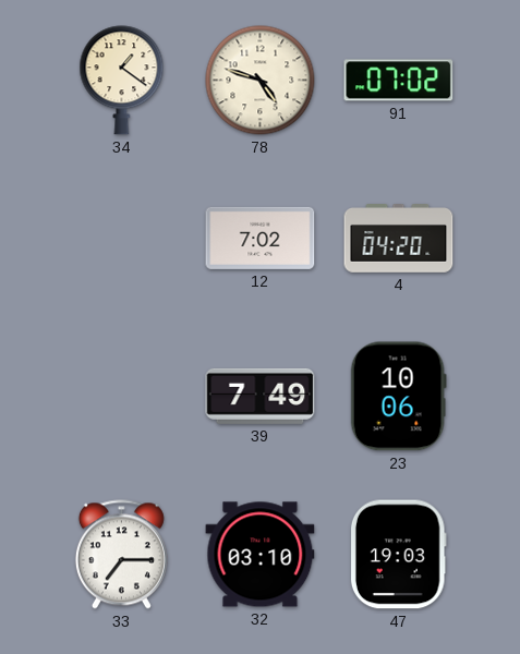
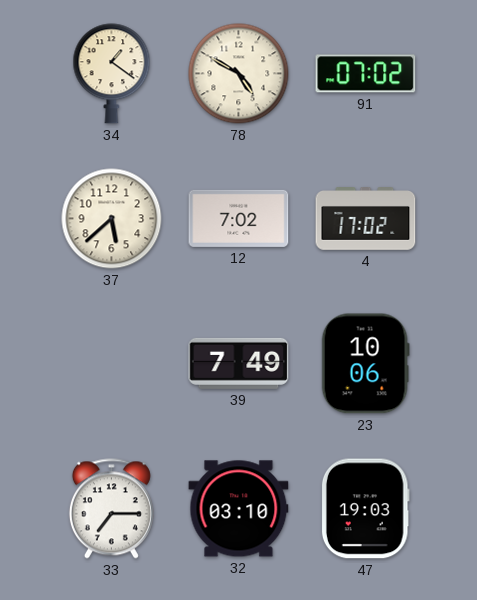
78: 4:48 -> 4:50 (239, 74)
37: none -> 5:38 (112, 219)
4: 04:20 -> 17:02 (366, 219)
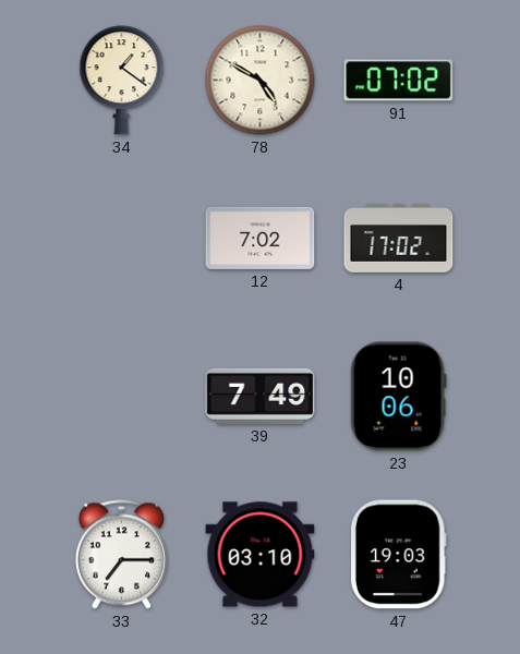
37: 5:38 -> none (112, 219)
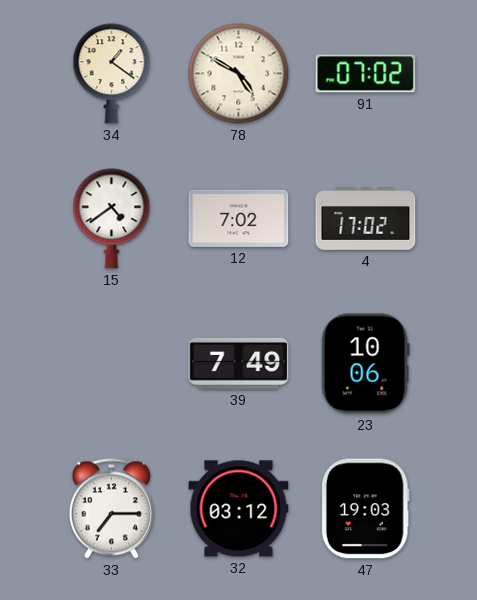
15: none -> 4:39 (112, 219)
32: 03:10 -> 03:12 (239, 509)
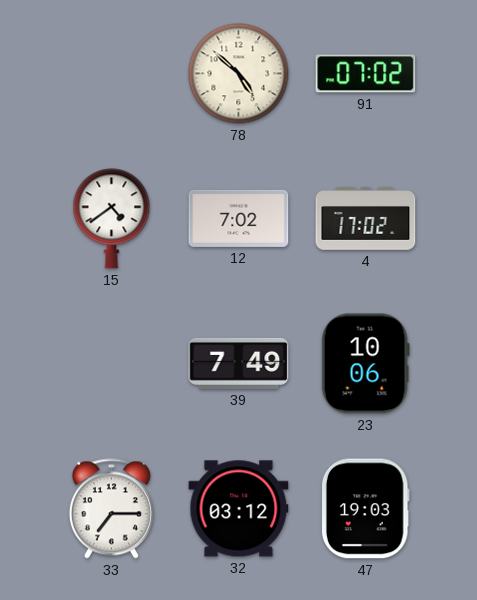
34: 1:21 -> none (112, 74)
78: 4:50 -> 4:52 (239, 74)
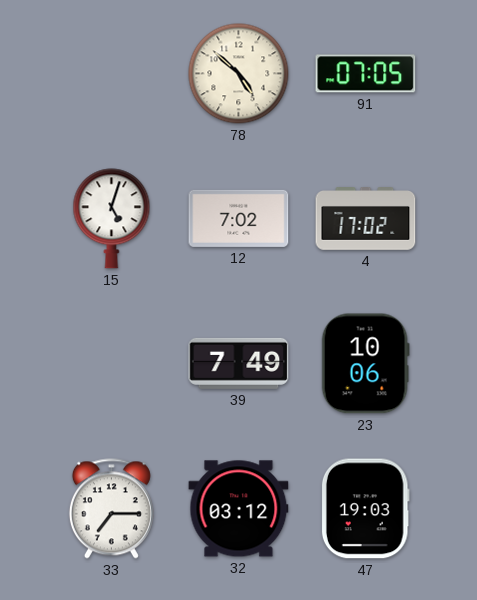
91: 07:02 -> 07:05 (366, 74)
15: 4:39 -> 5:03 (112, 219)
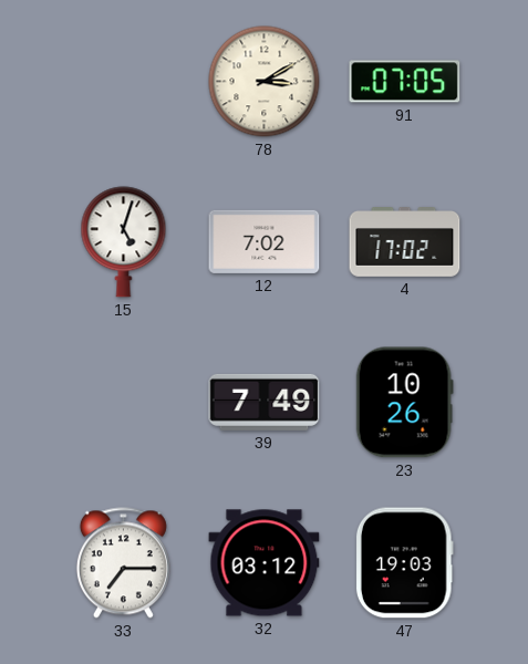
78: 4:52 -> 3:10 (265, 82)
23: 10:06 -> 10:26 (404, 403)
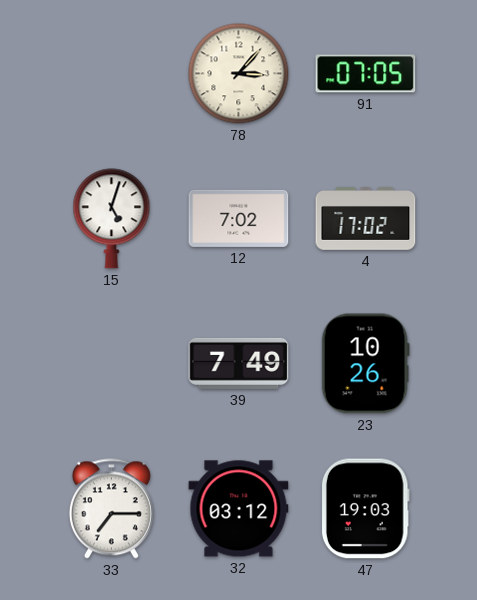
78: 3:10 -> 3:07 (239, 74)
